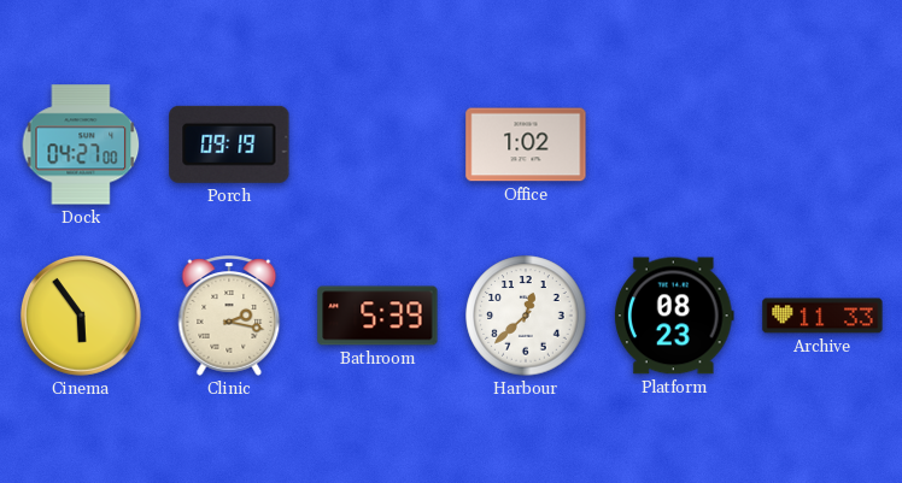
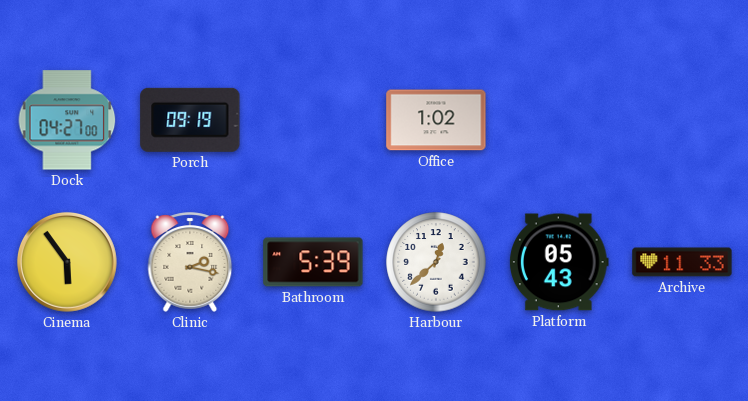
Platform: 08:23 -> 05:43 (559, 262)
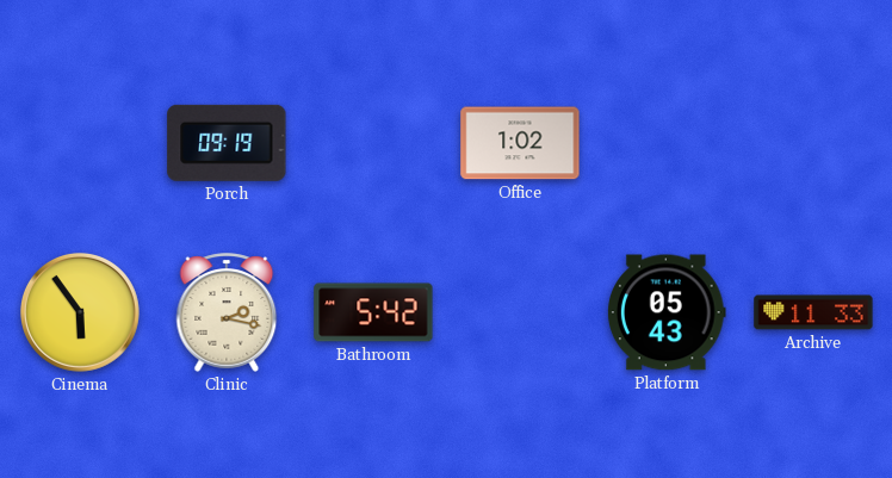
Dock: 04:27 -> none (67, 120)
Bathroom: 5:39 -> 5:42 (373, 312)
Harbour: 12:38 -> none (436, 262)
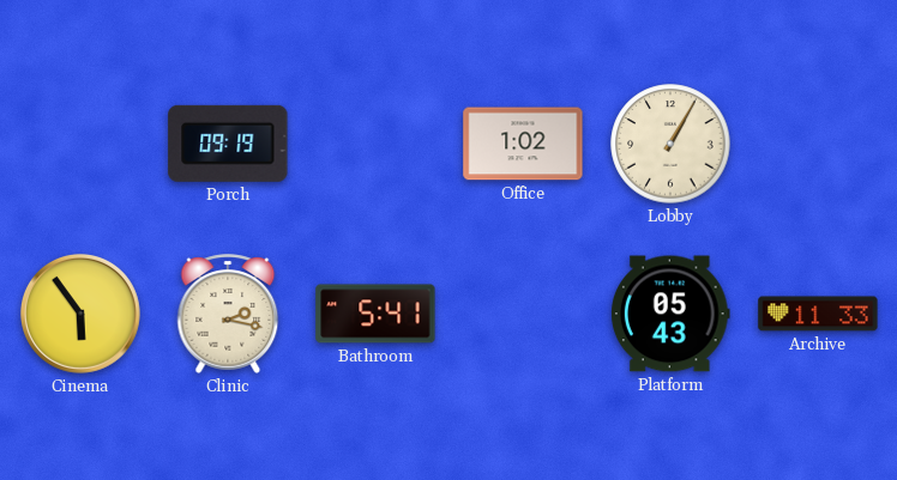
Lobby: none -> 1:05 (670, 144)
Bathroom: 5:42 -> 5:41 (375, 314)
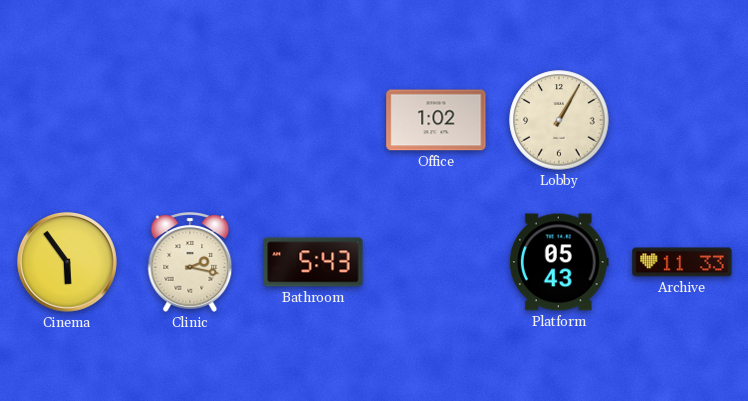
Porch: 09:19 -> none (228, 144)
Bathroom: 5:41 -> 5:43 (313, 262)
